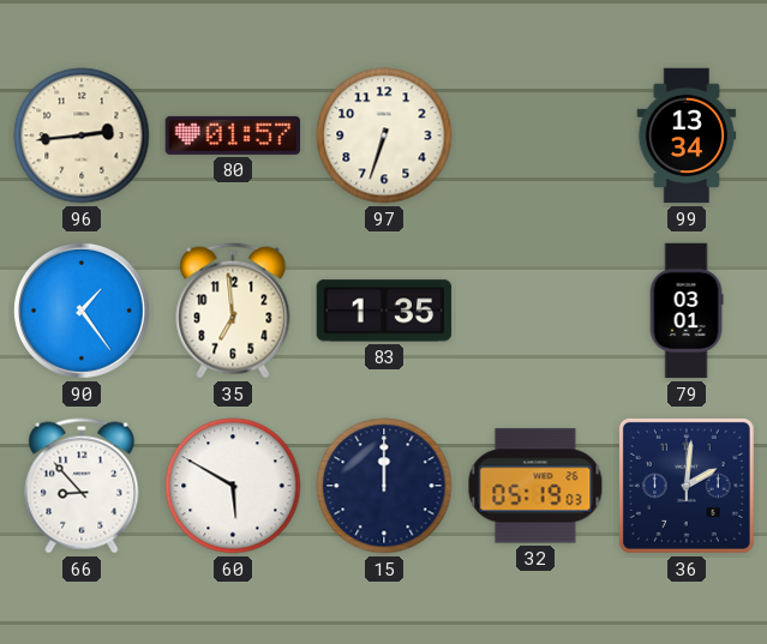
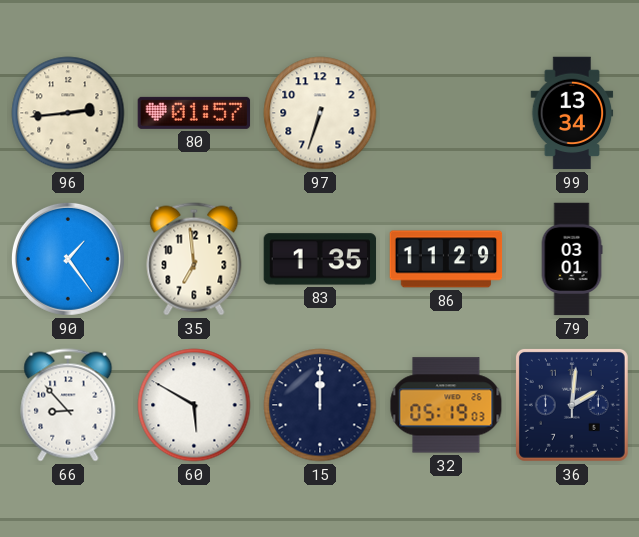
86: none -> 11:29 (446, 259)
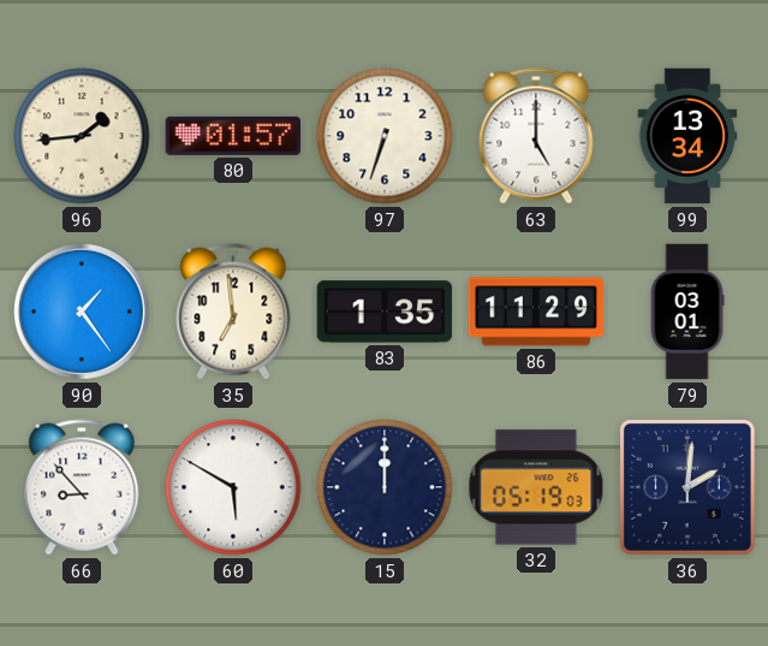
96: 2:44 -> 1:44 (82, 136)
63: none -> 5:00 (536, 136)
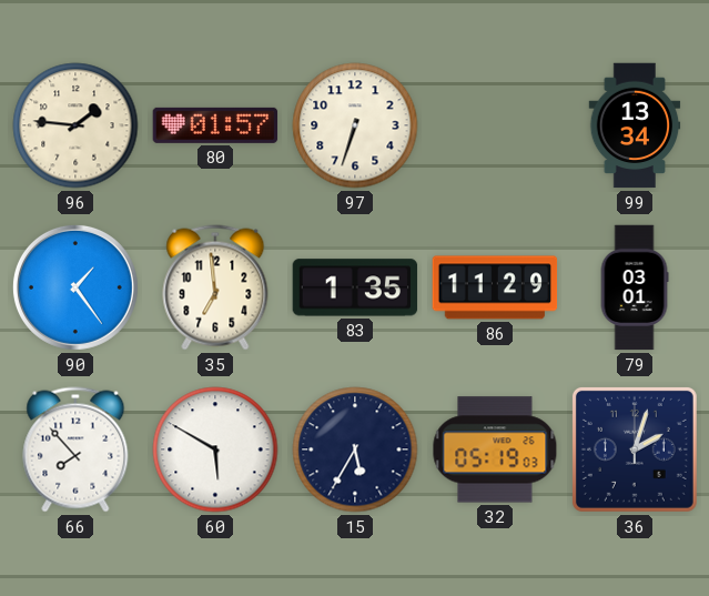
96: 1:44 -> 1:46 (75, 125)
63: 5:00 -> none (536, 136)
66: 8:53 -> 7:53 (75, 449)
15: 12:00 -> 5:35 (355, 449)
36: 2:01 -> 2:03 (635, 449)
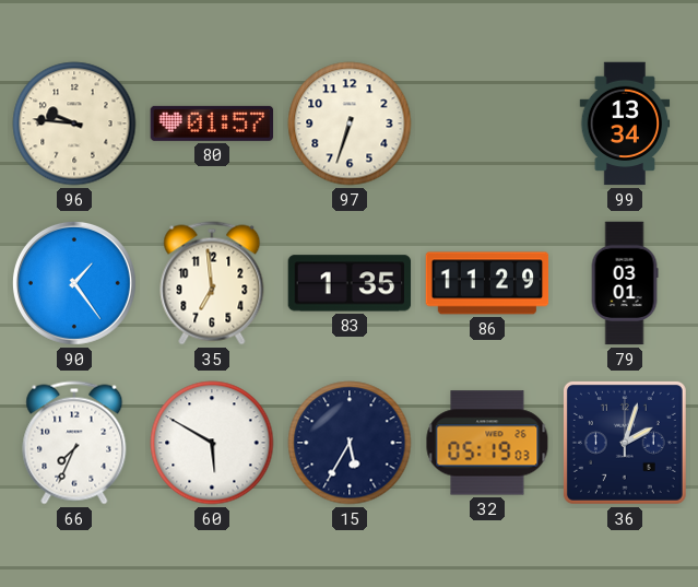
96: 1:46 -> 9:46 (74, 124)
66: 7:53 -> 7:34 (74, 443)
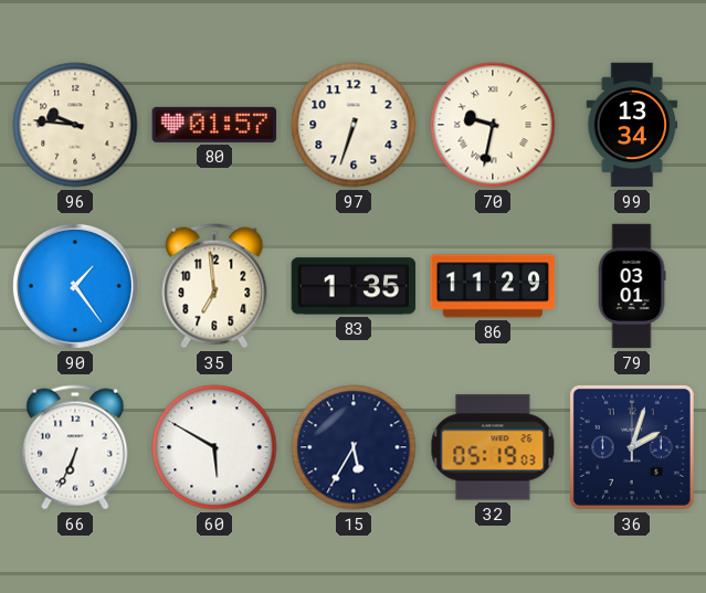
70: none -> 9:32 (493, 125)
66: 7:34 -> 6:34 (75, 447)
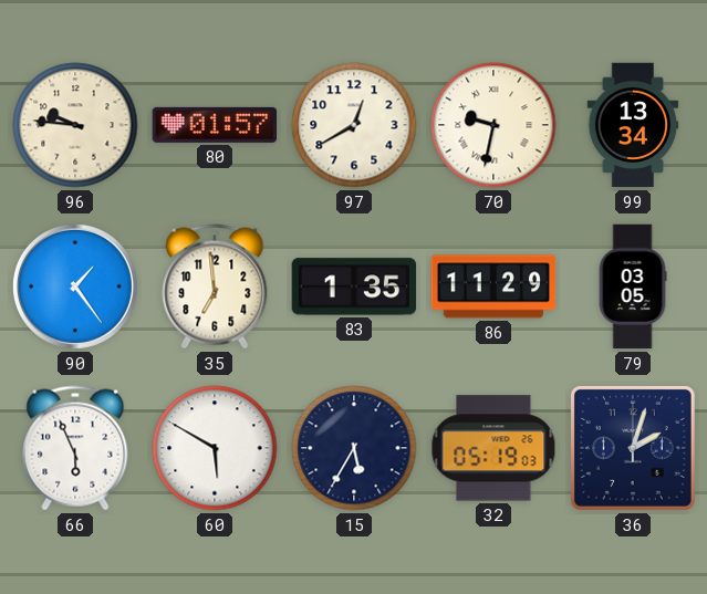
97: 6:33 -> 12:40 (354, 125)
79: 03:01 -> 03:05 (633, 286)
66: 6:34 -> 5:56 (75, 448)
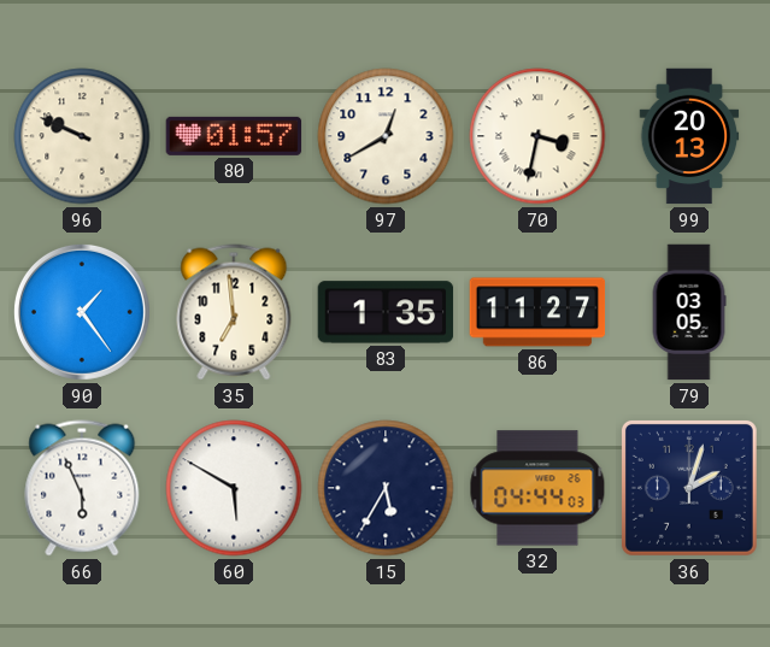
96: 9:46 -> 9:49 (82, 136)
70: 9:32 -> 3:32 (537, 136)
99: 13:34 -> 20:13 (689, 136)
86: 11:29 -> 11:27 (537, 312)
32: 05:19 -> 04:44 (537, 488)
